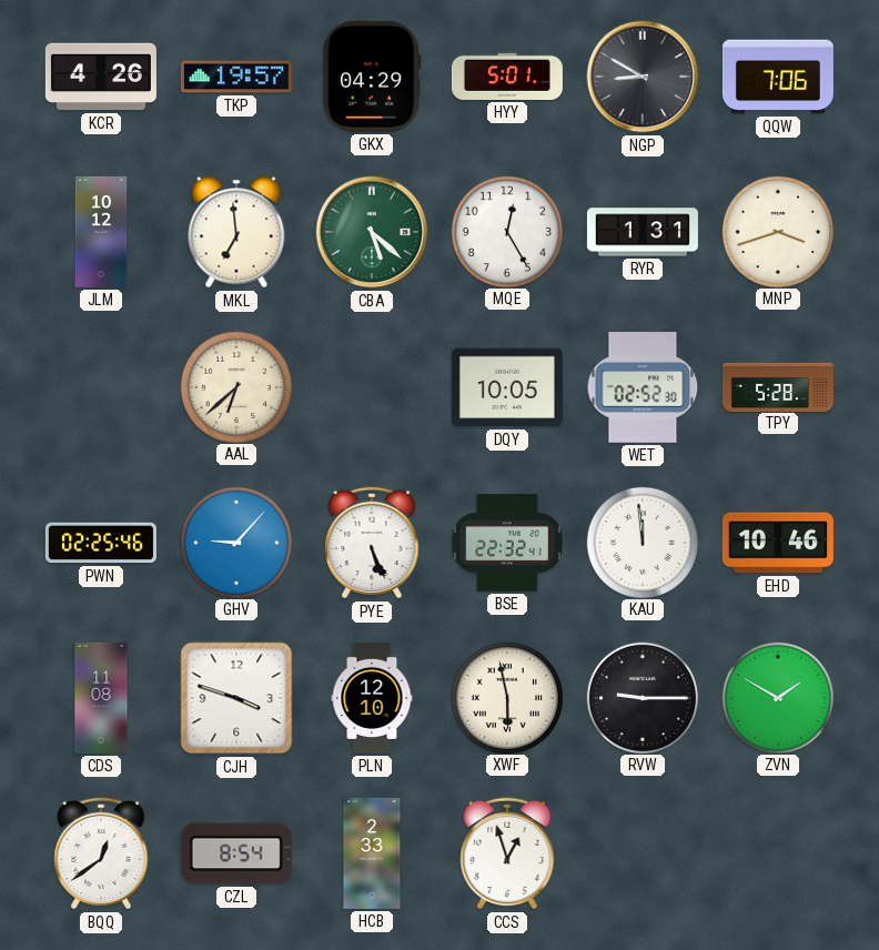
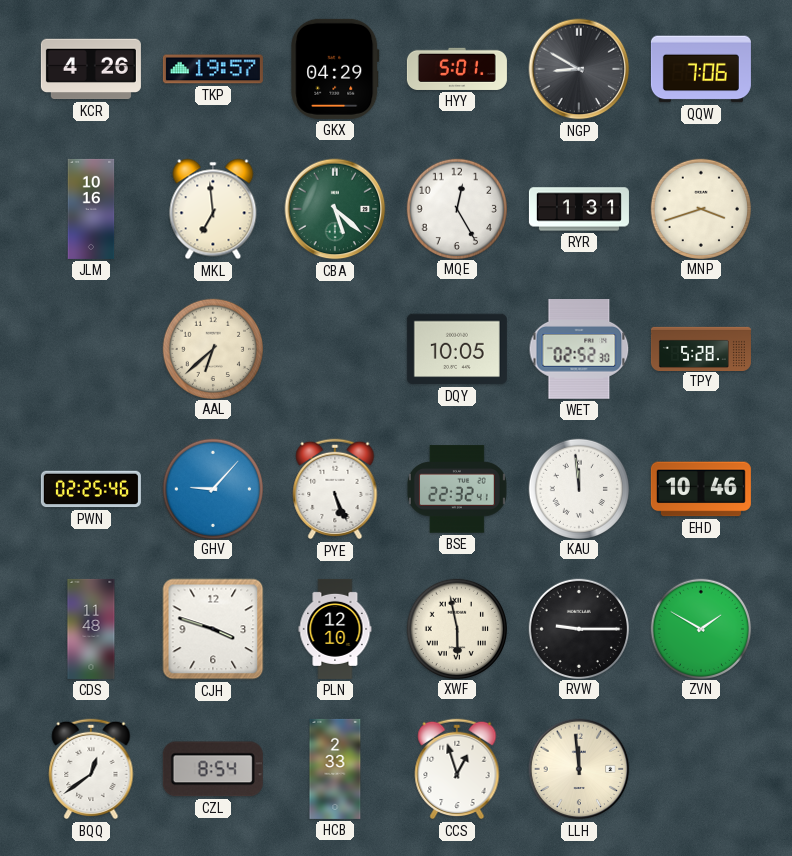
JLM: 10:12 -> 10:16 (91, 209)
CDS: 11:08 -> 11:48 (91, 629)
LLH: none -> 11:59 (579, 769)
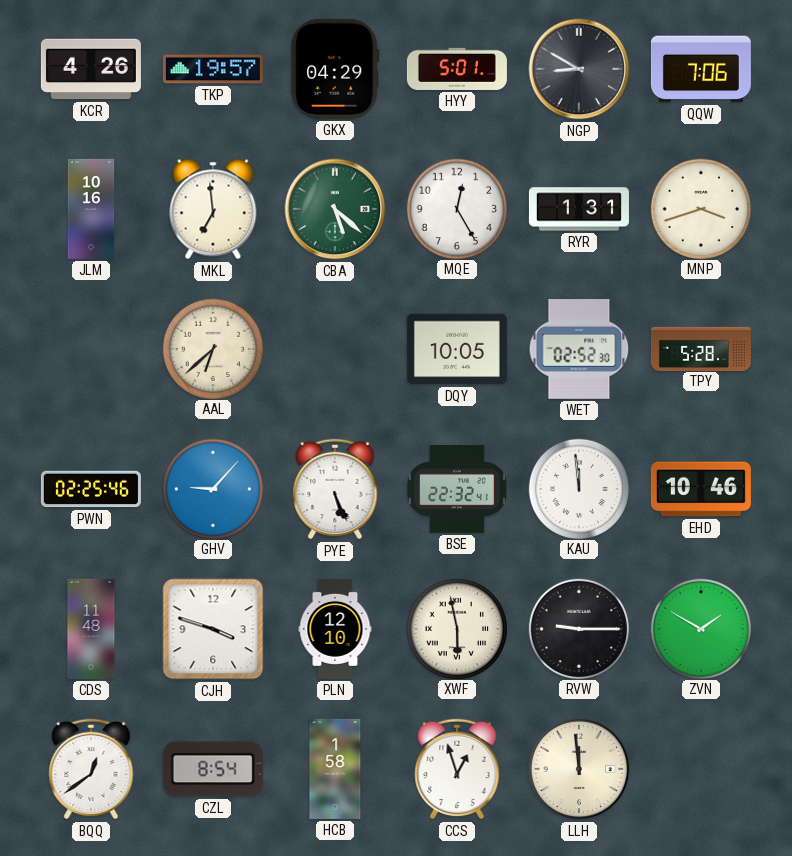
HCB: 2:33 -> 1:58 (335, 769)
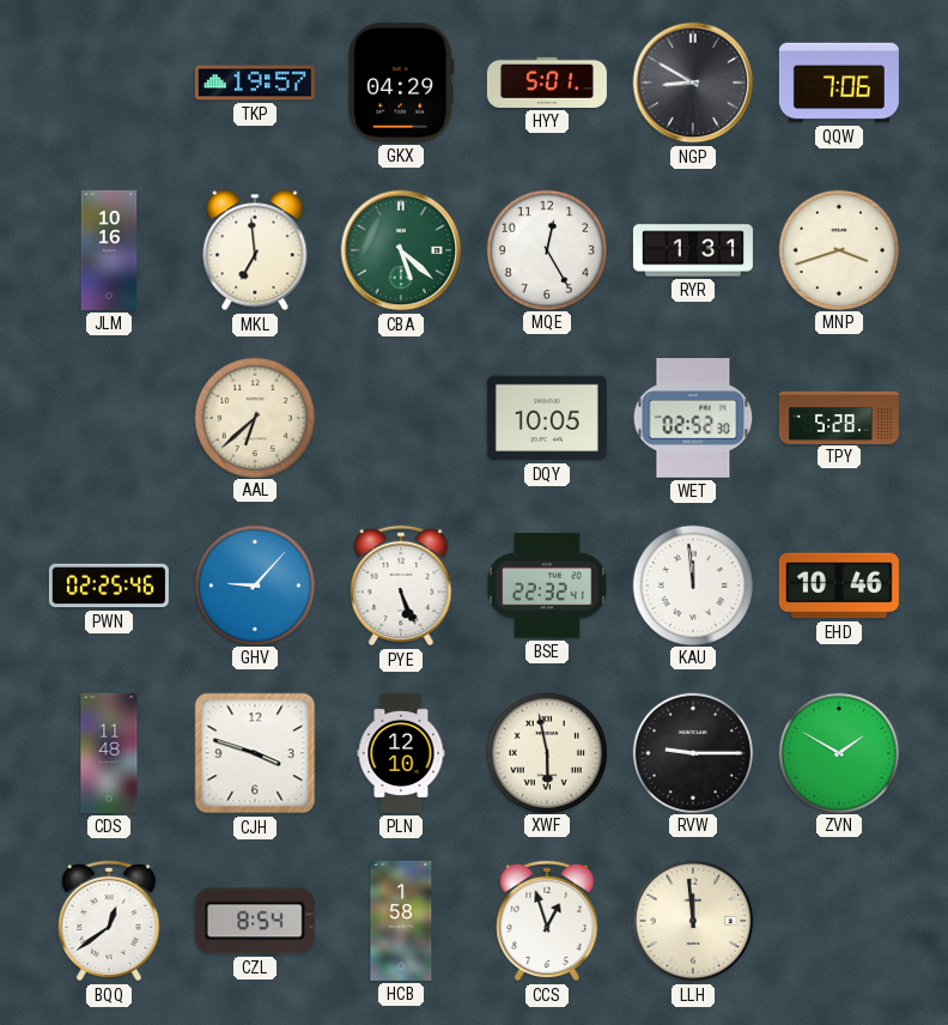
KCR: 4:26 -> none (91, 69)
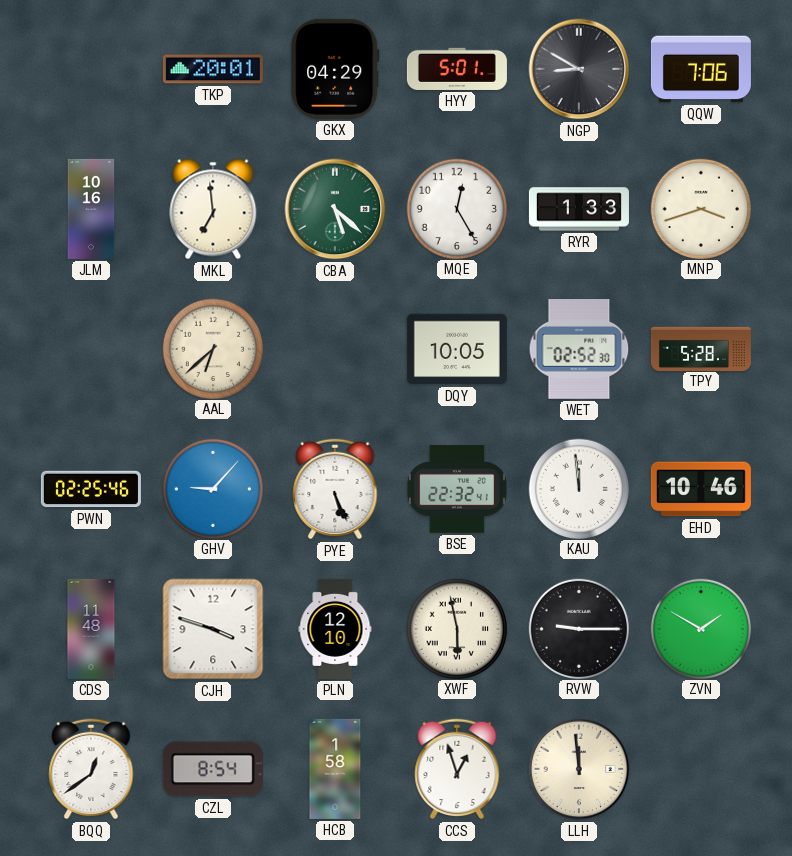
TKP: 19:57 -> 20:01 (213, 69)
RYR: 1:31 -> 1:33 (579, 209)
